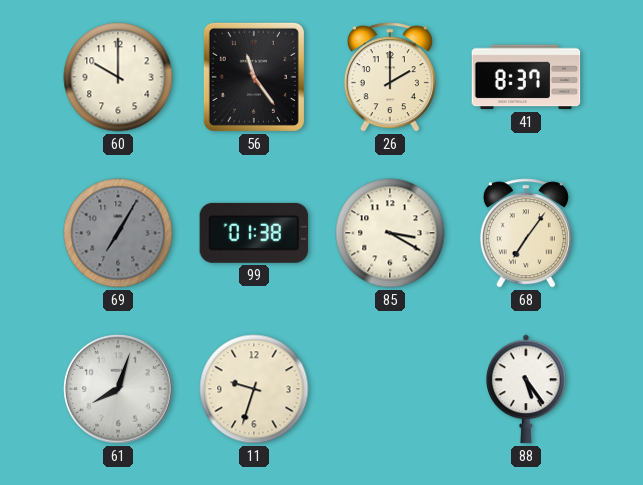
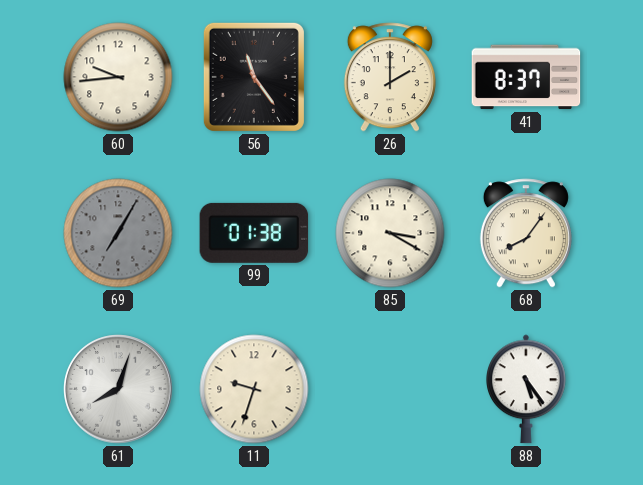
60: 10:00 -> 9:44 (118, 77)
68: 7:06 -> 8:06 (526, 233)
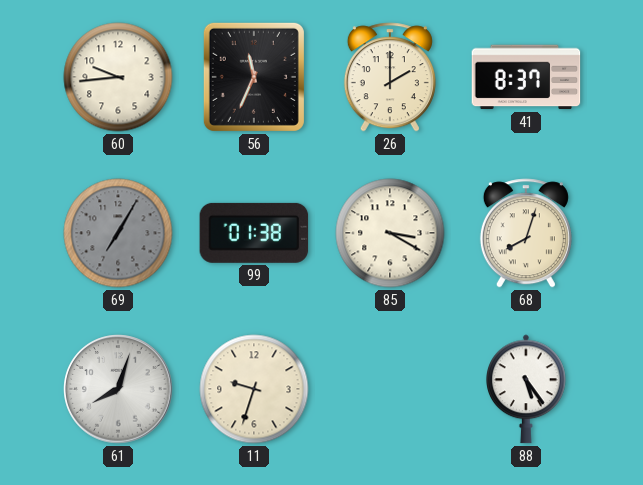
56: 11:24 -> 11:34 (254, 77)
68: 8:06 -> 8:03 (526, 233)
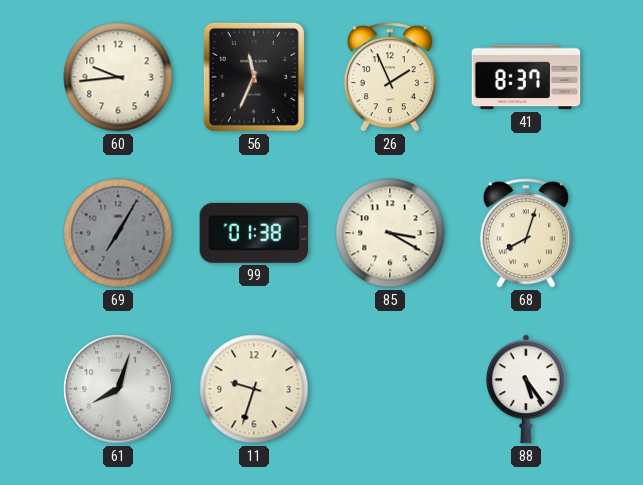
26: 2:00 -> 1:56 (390, 77)
